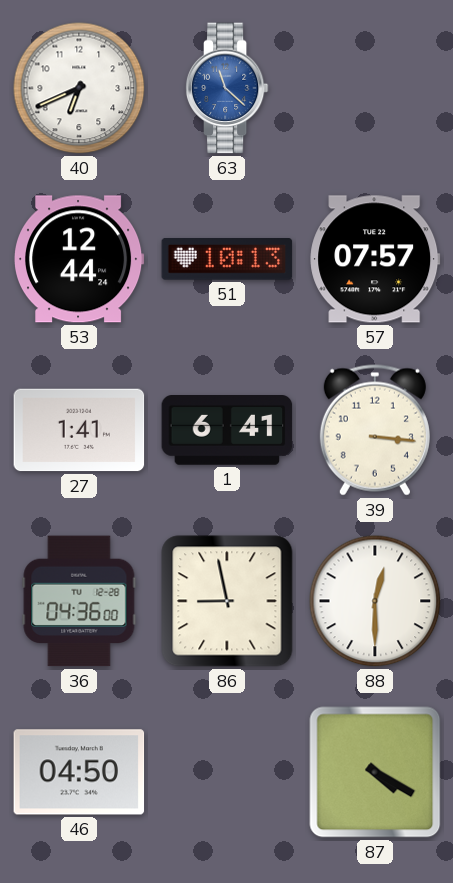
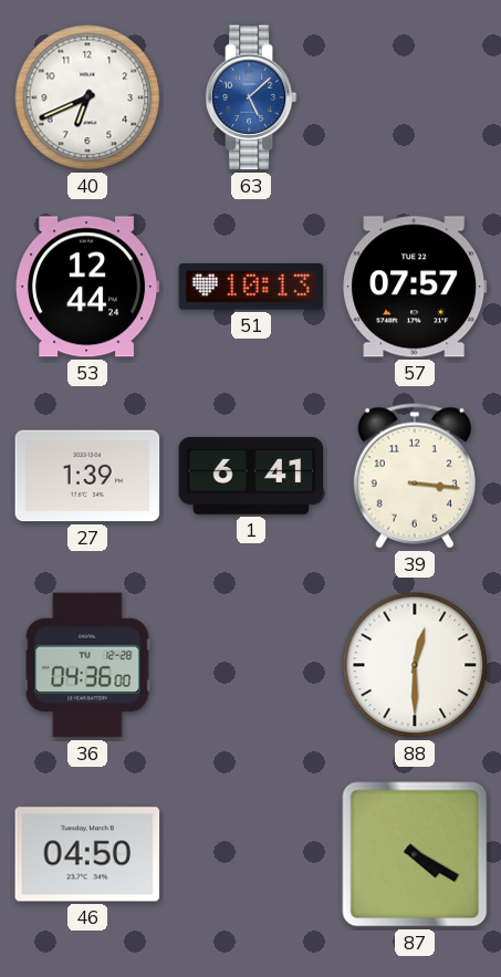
63: 11:22 -> 5:08 (251, 97)
27: 1:41 -> 1:39 (87, 476)
86: 8:58 -> none (227, 601)
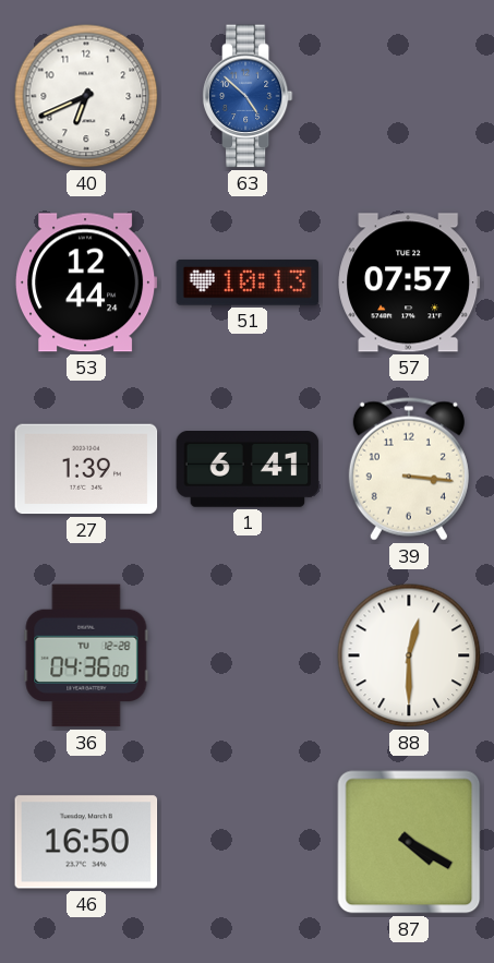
63: 5:08 -> 4:52 (248, 96)
46: 04:50 -> 16:50 (86, 842)
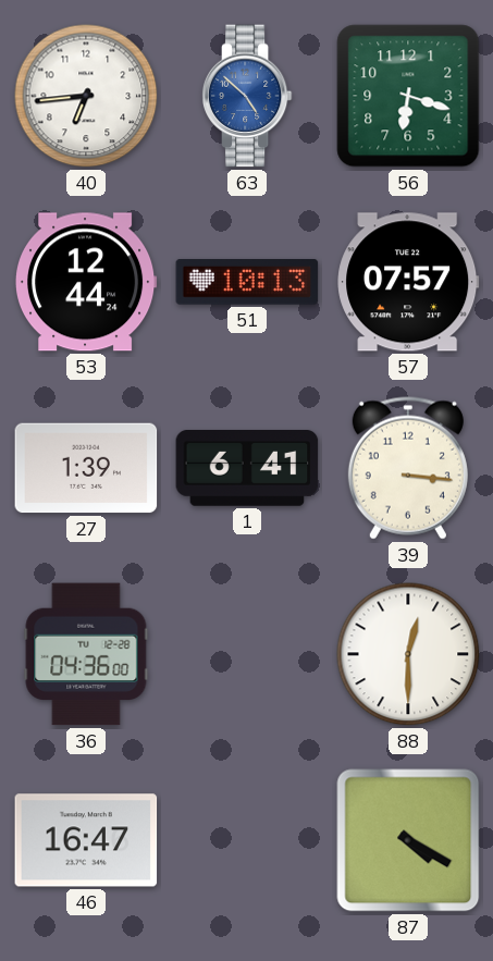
40: 6:41 -> 6:44 (86, 96)
56: none -> 6:18 (408, 96)
46: 16:50 -> 16:47 (86, 840)
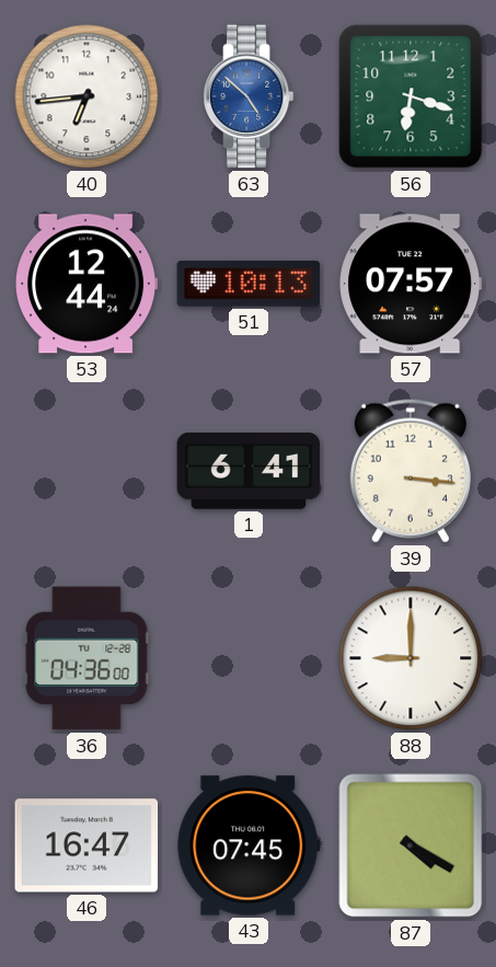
27: 1:39 -> none (86, 468)
88: 12:30 -> 9:00 (411, 658)
43: none -> 07:45 (249, 845)
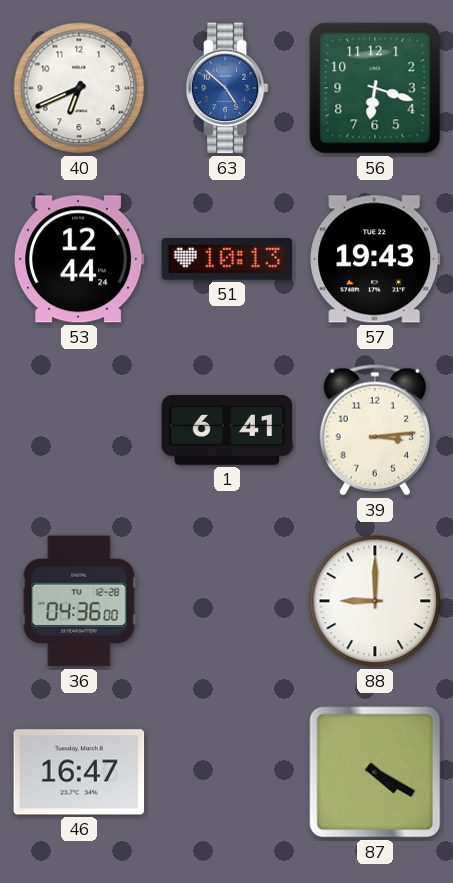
40: 6:44 -> 6:41 (79, 88)
57: 07:57 -> 19:43 (375, 259)
39: 3:16 -> 3:14 (375, 430)
43: 07:45 -> none (249, 845)
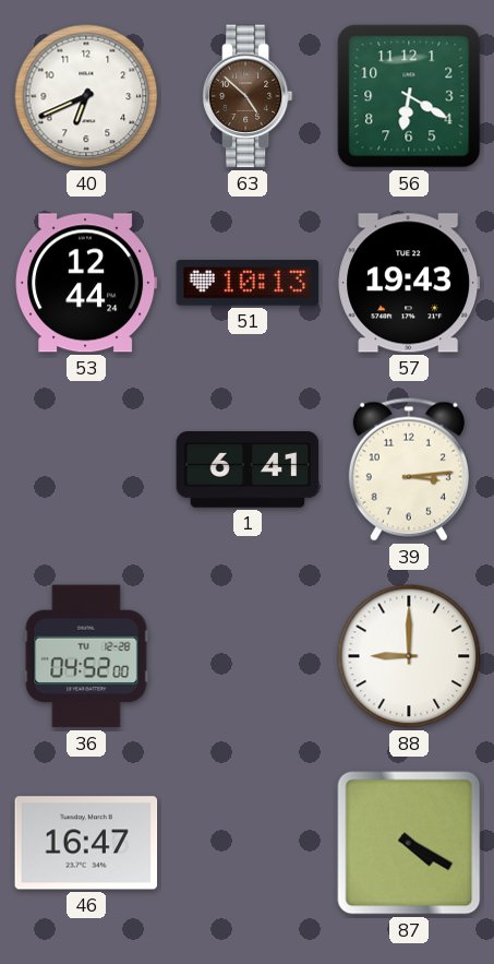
63 dial: blue -> brown (248, 96)
56: 6:18 -> 6:20 (409, 96)
36: 04:36 -> 04:52 (86, 656)
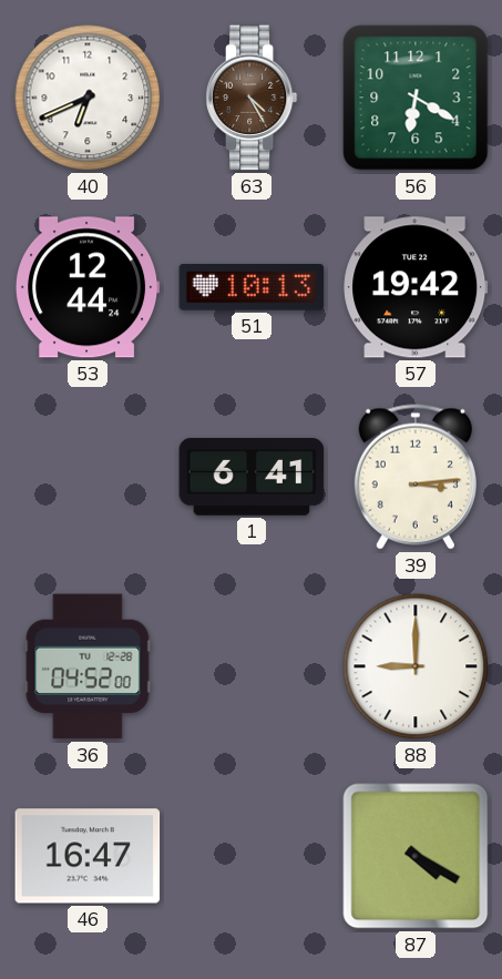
63: 4:52 -> 4:25 (252, 98)
57: 19:43 -> 19:42 (416, 287)
